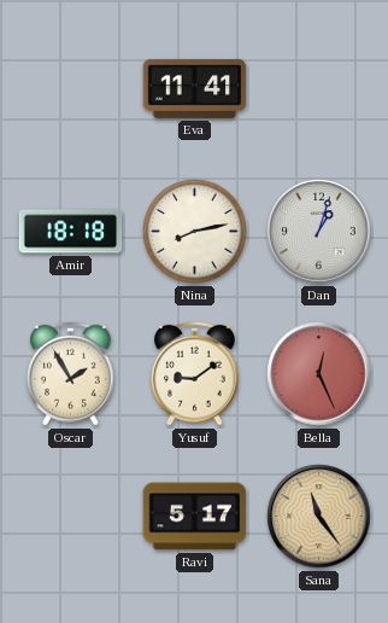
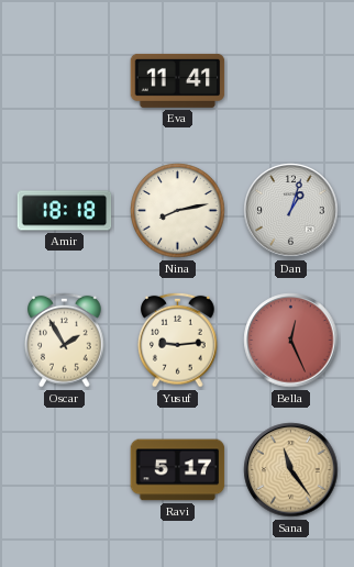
Yusuf: 9:09 -> 9:14 (178, 340)
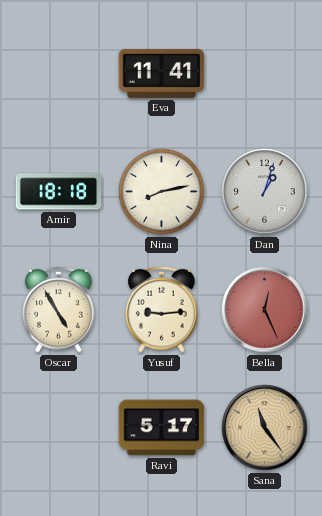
Oscar: 1:55 -> 4:55 (59, 309)
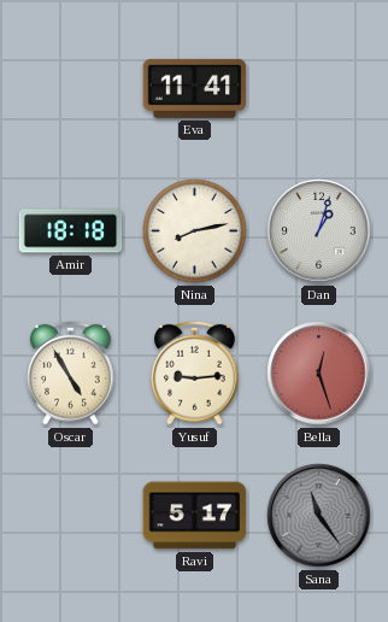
Bella: 12:26 -> 12:27 (319, 374)
Sana dial: champagne -> grey (319, 516)
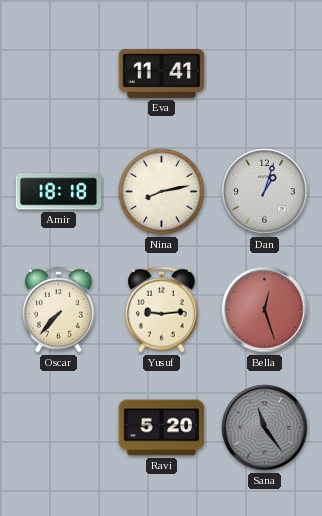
Oscar: 4:55 -> 7:37 (59, 309)
Ravi: 5:17 -> 5:20 (162, 428)
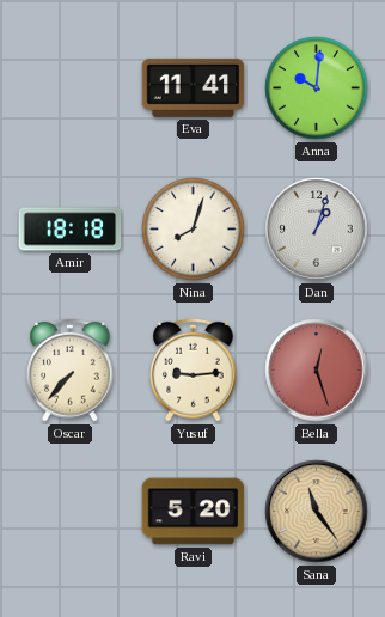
Anna: none -> 10:01 (317, 88)
Nina: 8:13 -> 8:03 (194, 230)
Sana dial: grey -> champagne (317, 512)
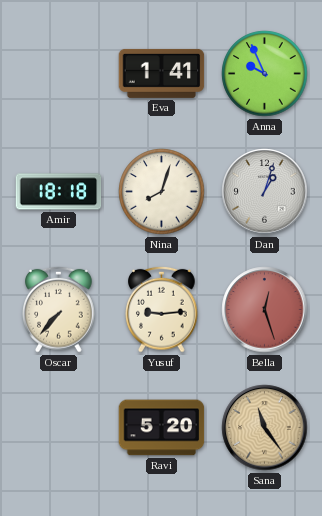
Eva: 11:41 -> 1:41 (162, 73)
Anna: 10:01 -> 9:56 (265, 74)
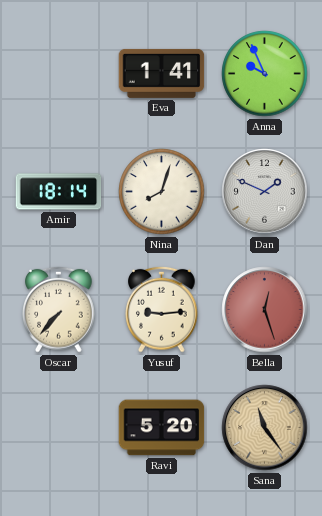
Amir: 18:18 -> 18:14 (59, 192)
Dan: 1:03 -> 1:49 (265, 192)
